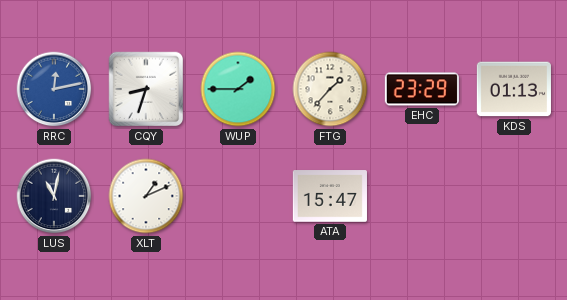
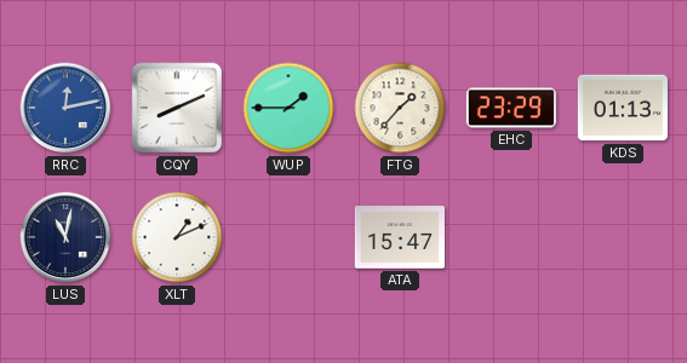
CQY: 8:33 -> 8:11 (177, 108)
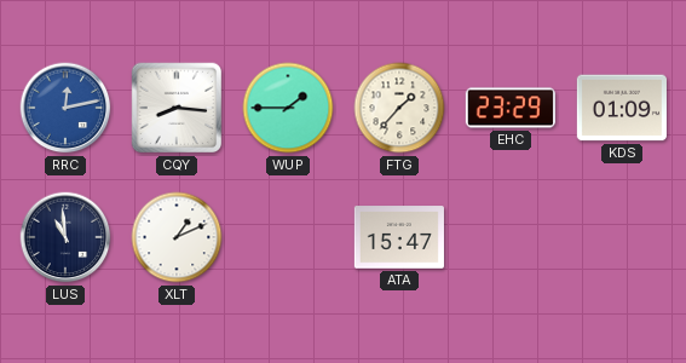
CQY: 8:11 -> 8:16 (177, 108)
KDS: 01:13 -> 01:09 (622, 108)
LUS: 11:02 -> 10:59 (65, 237)
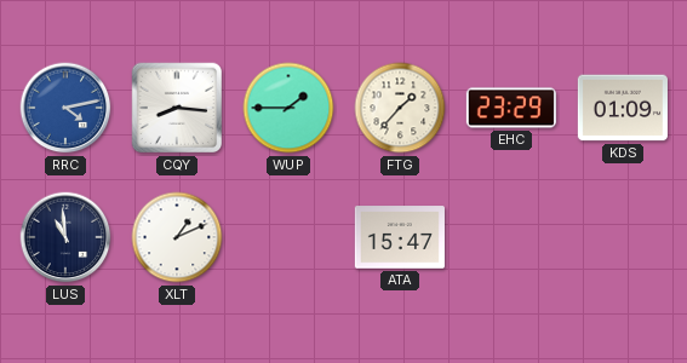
RRC: 12:13 -> 4:13 (65, 108)
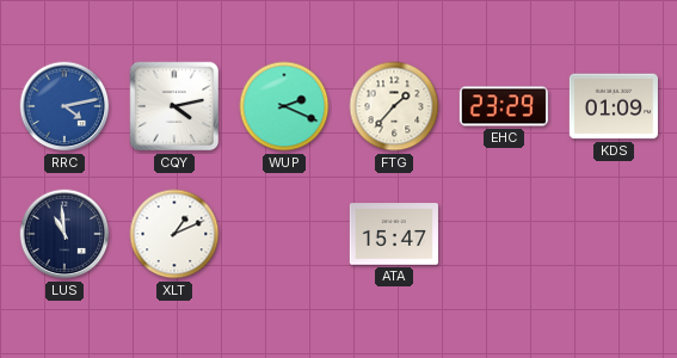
CQY: 8:16 -> 4:13 (174, 106)
WUP: 1:45 -> 2:19 (284, 106)
